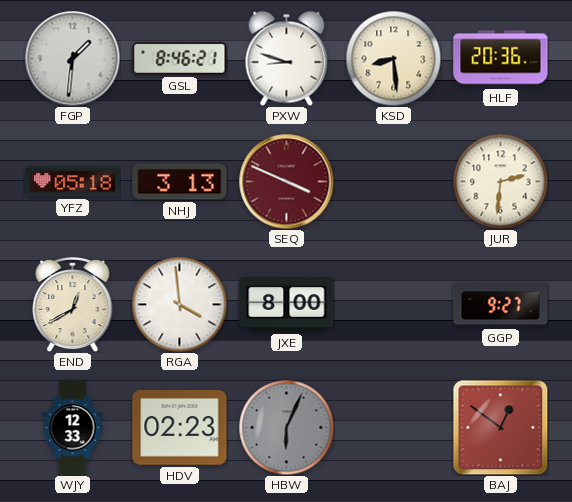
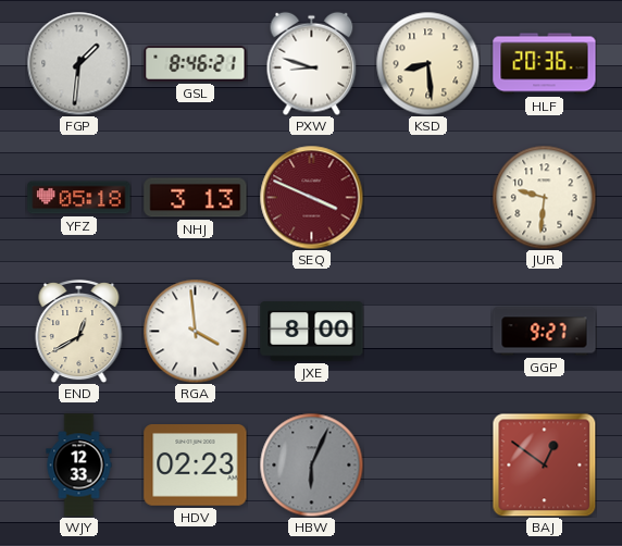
JUR: 2:31 -> 9:31 (544, 197)
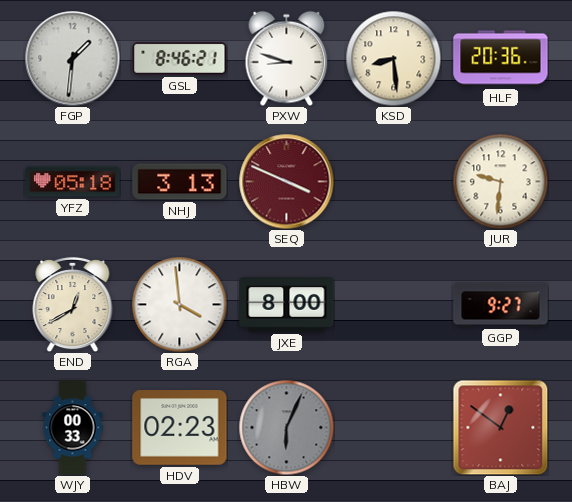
WJY: 12:33 -> 00:33 (73, 428)
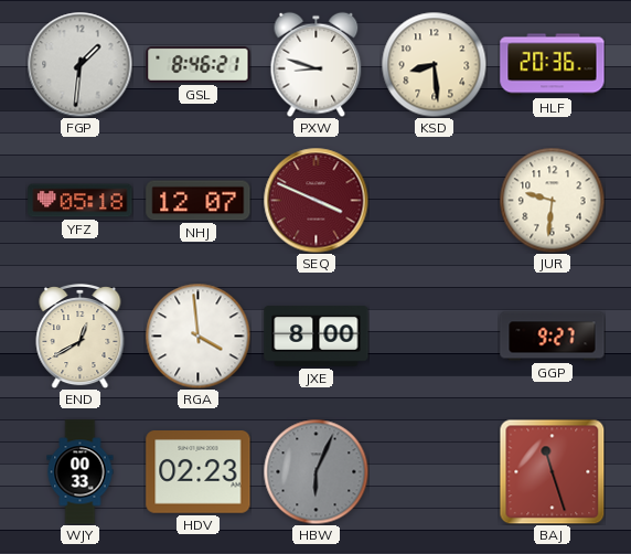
NHJ: 3:13 -> 12:07 (199, 201)
BAJ: 12:51 -> 11:27 (552, 471)
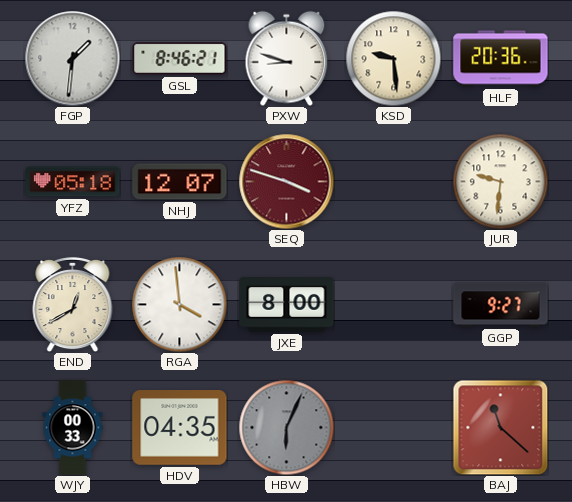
KSD: 8:29 -> 9:29 (393, 58)
SEQ: 3:49 -> 3:48 (286, 181)
HDV: 02:23 -> 04:35 (180, 428)
BAJ: 11:27 -> 11:22 (500, 427)
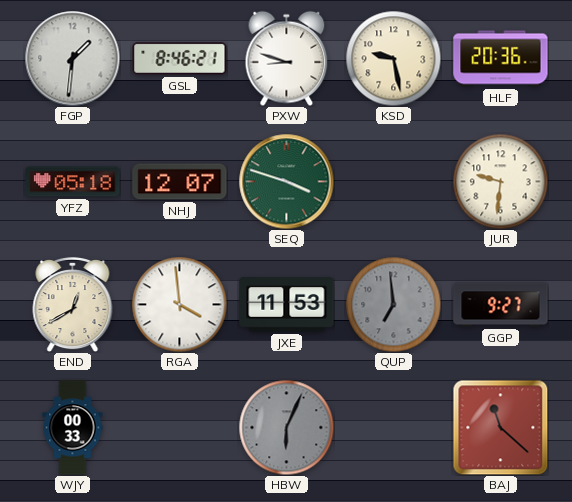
KSD: 9:29 -> 9:28 (393, 58)
SEQ dial: burgundy -> green (286, 181)
JXE: 8:00 -> 11:53 (287, 305)
QUP: none -> 6:59 (393, 304)
HDV: 04:35 -> none (180, 428)
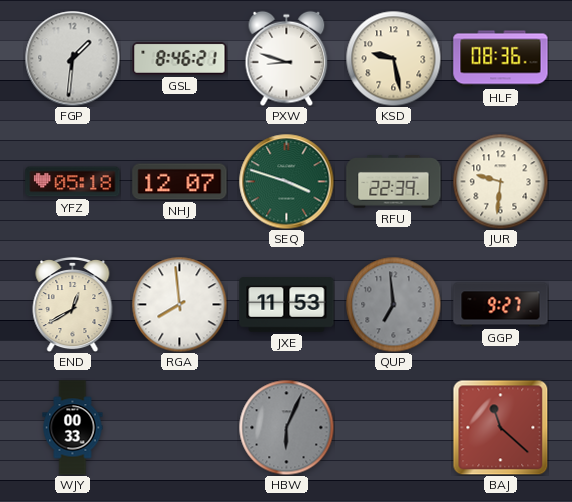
HLF: 20:36 -> 08:36 (501, 59)
RFU: none -> 22:39 (394, 182)
RGA: 3:59 -> 7:59 (179, 304)
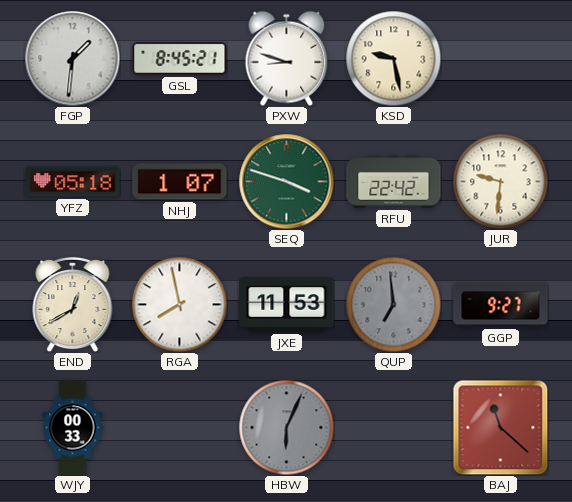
GSL: 8:46 -> 8:45 (180, 58)
HLF: 08:36 -> none (501, 59)
NHJ: 12:07 -> 1:07 (180, 182)
RFU: 22:39 -> 22:42 (394, 182)
RGA: 7:59 -> 7:58 (179, 304)
